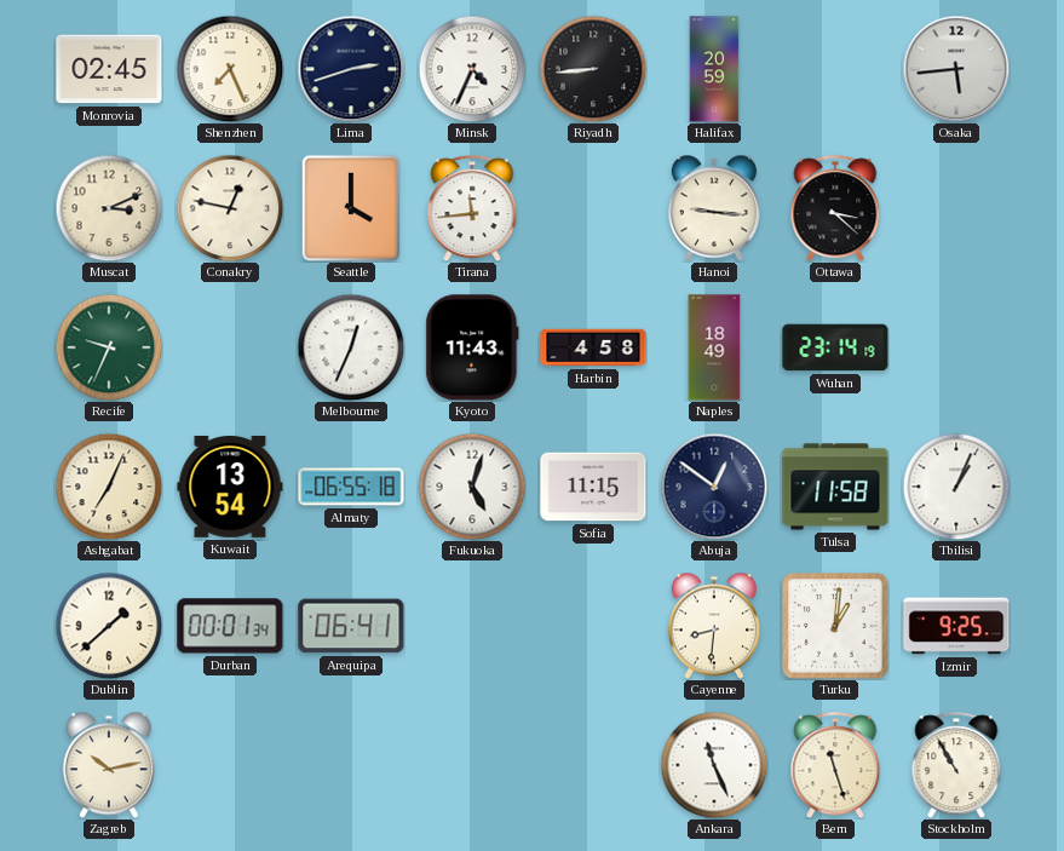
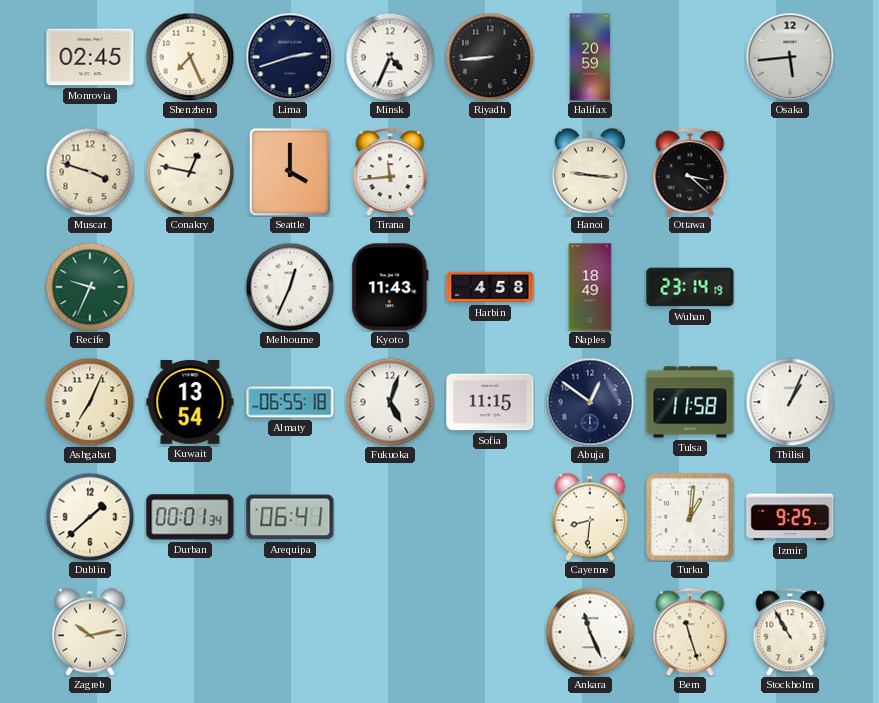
Muscat: 3:11 -> 3:48 (90, 172)
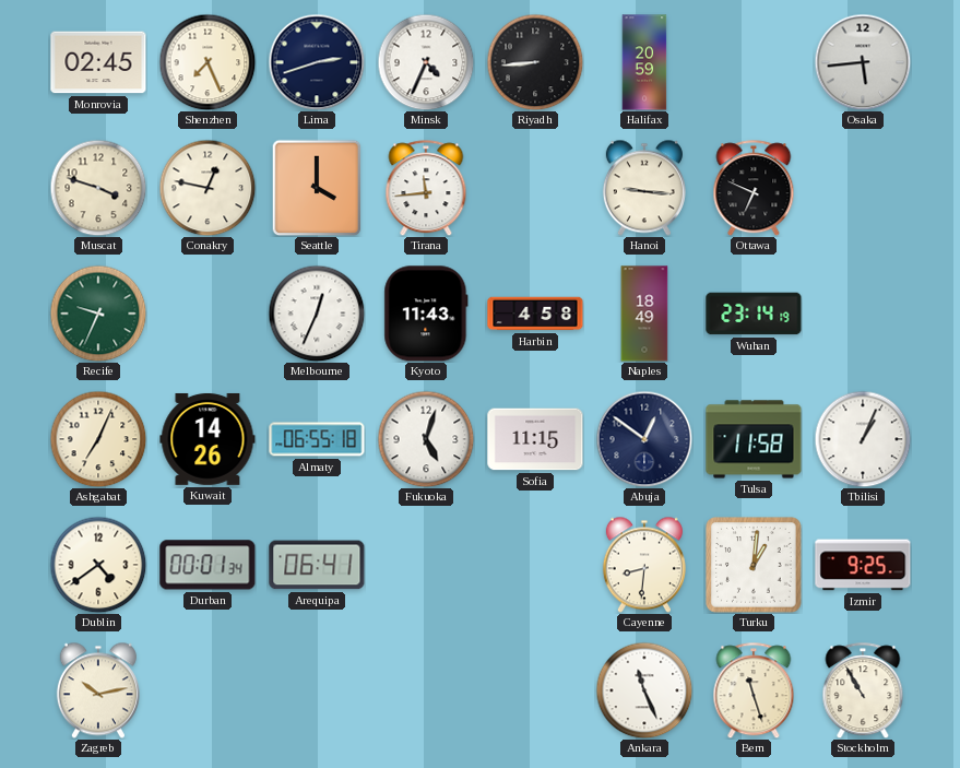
Ottawa: 3:22 -> 6:49 (754, 188)
Kuwait: 13:54 -> 14:26 (208, 439)
Dublin: 1:38 -> 4:39 (98, 565)
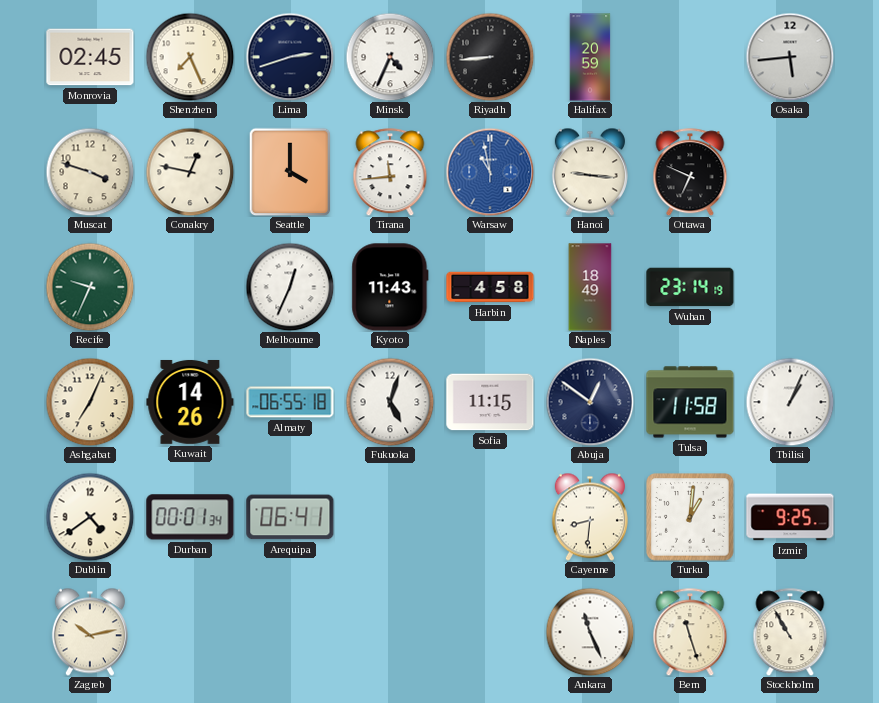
Warsaw: none -> 10:58 (490, 172)
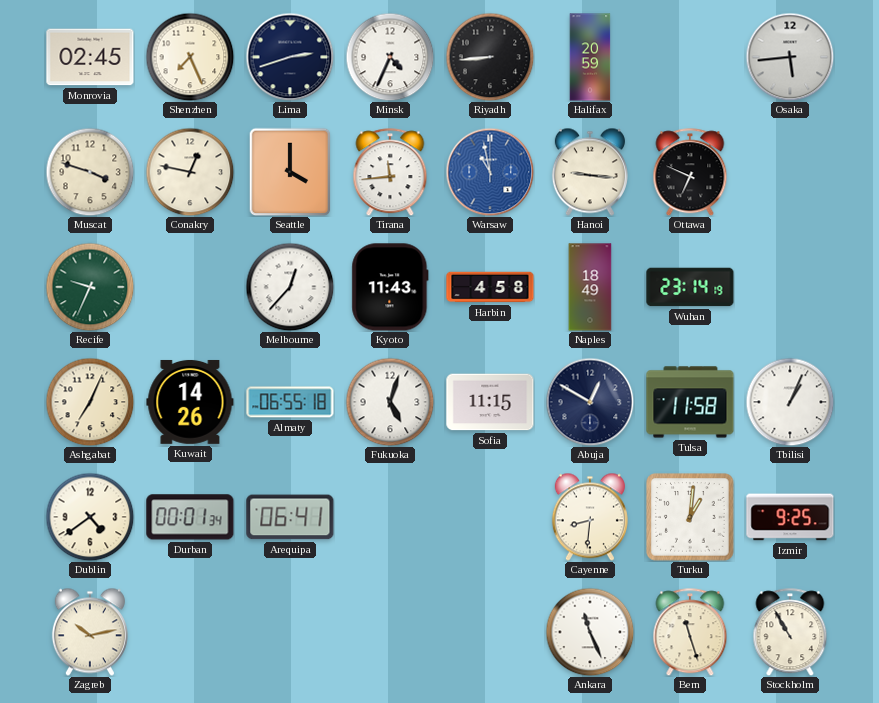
Melbourne: 12:34 -> 12:37 (290, 287)
Abuja: 12:51 -> 12:50 (590, 402)
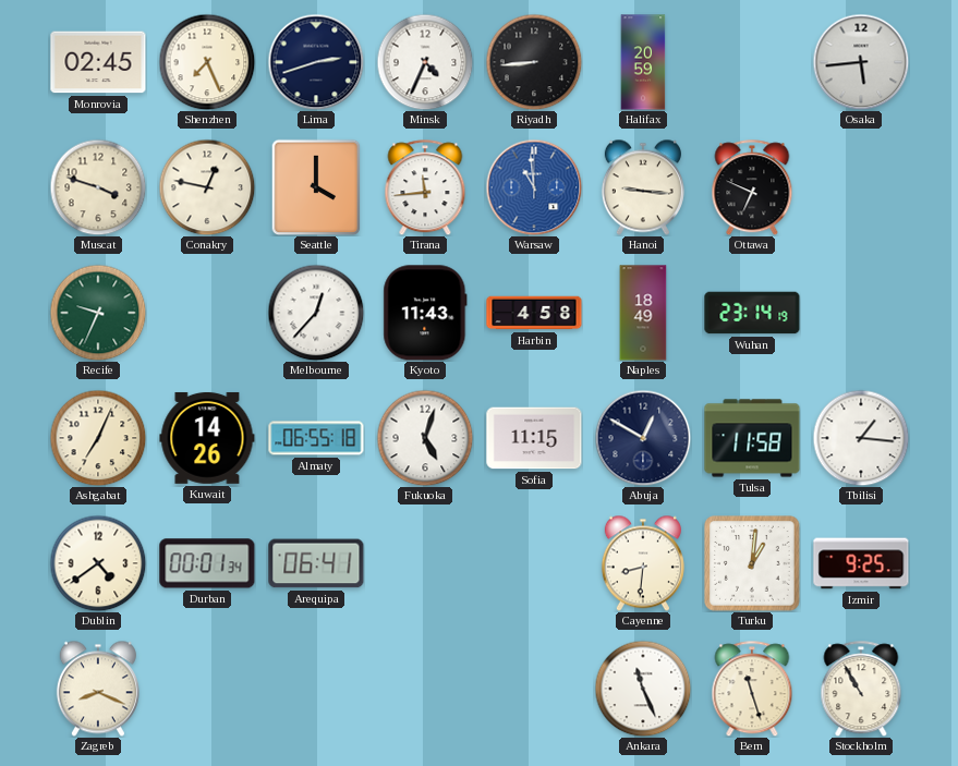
Warsaw: 10:58 -> 10:59 (534, 187)
Tbilisi: 1:04 -> 1:16 (861, 438)
Zagreb: 10:13 -> 8:19 (98, 689)
